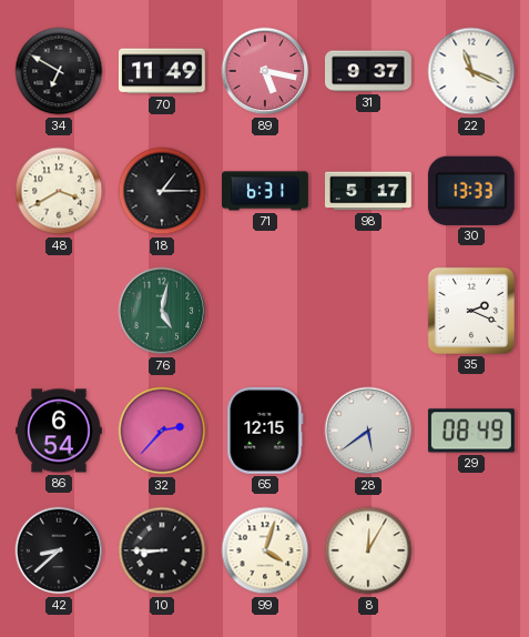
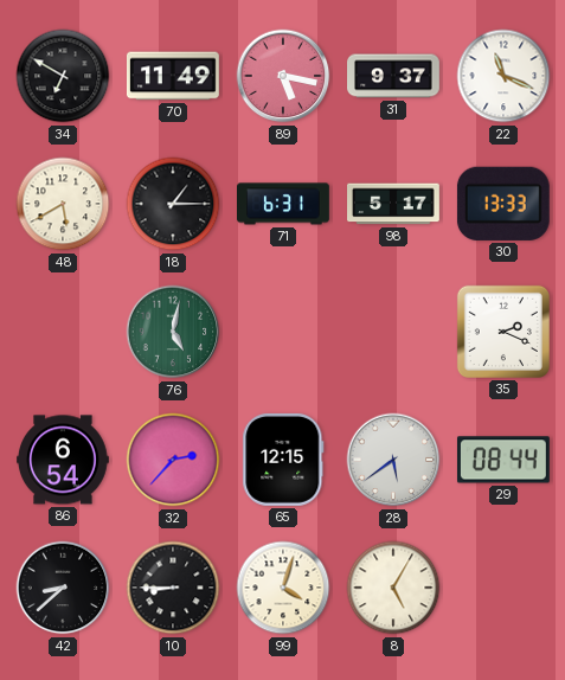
48: 3:40 -> 5:40 (63, 204)
29: 08:49 -> 08:44 (503, 460)
8: 12:05 -> 5:05 (393, 588)
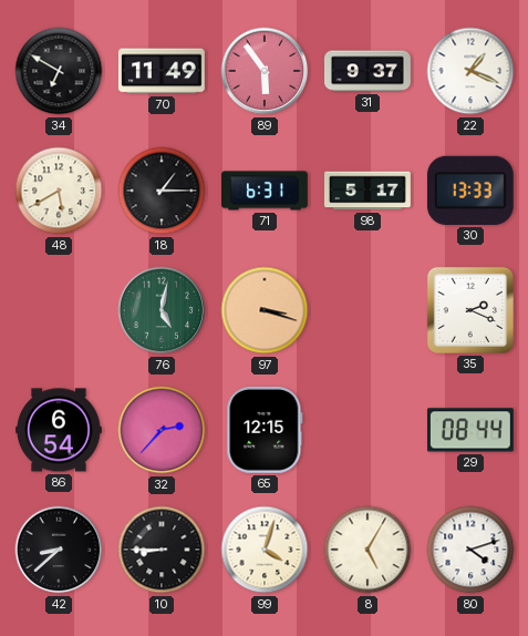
89: 5:17 -> 5:54 (265, 71)
22: 11:19 -> 1:19 (470, 71)
97: none -> 3:18 (265, 310)
28: 5:39 -> none (393, 460)
80: none -> 4:12 (470, 550)
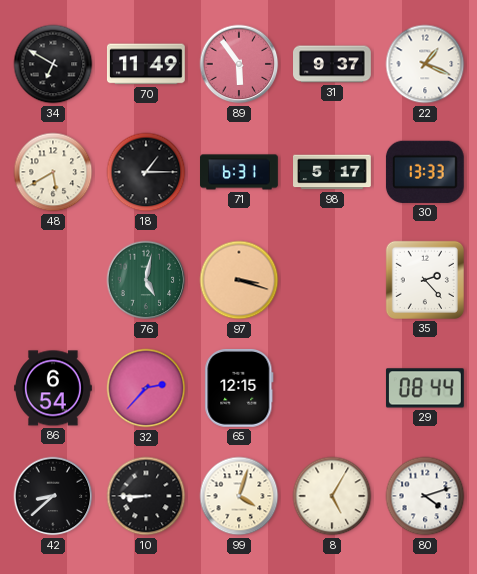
35: 2:19 -> 2:23 (425, 280)
